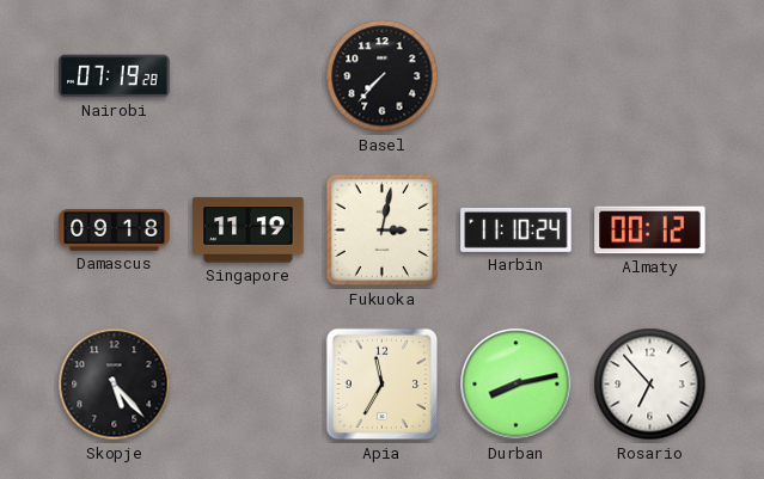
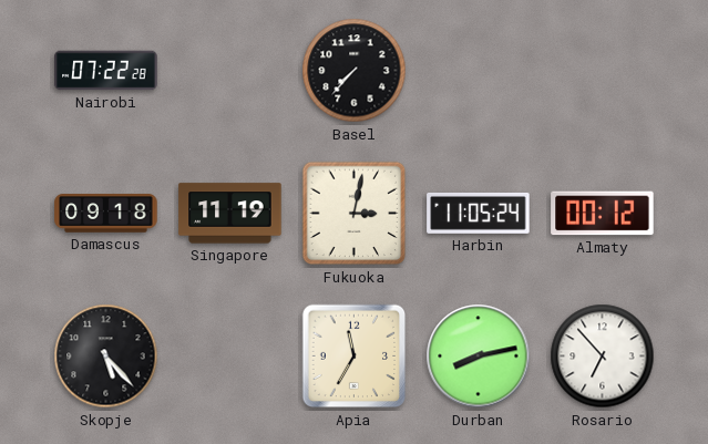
Nairobi: 07:19 -> 07:22 (106, 71)
Harbin: 11:10 -> 11:05 (479, 213)
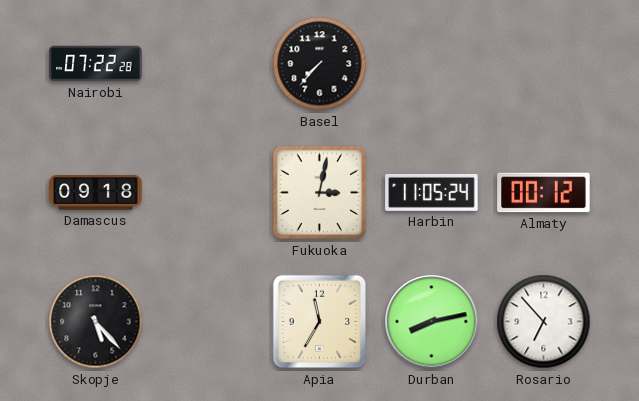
Singapore: 11:19 -> none (230, 214)
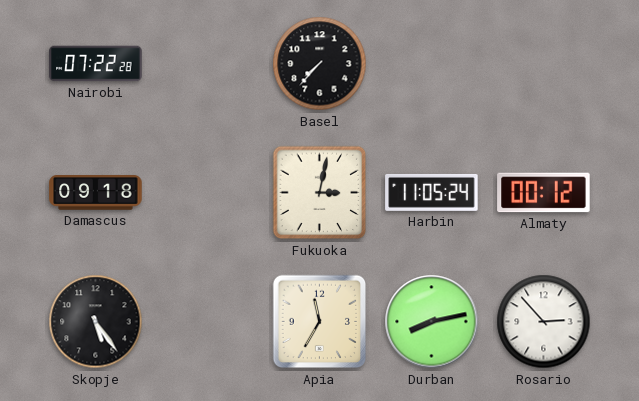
Skopje: 5:23 -> 5:24 (96, 322)
Rosario: 6:53 -> 2:53 (544, 322)
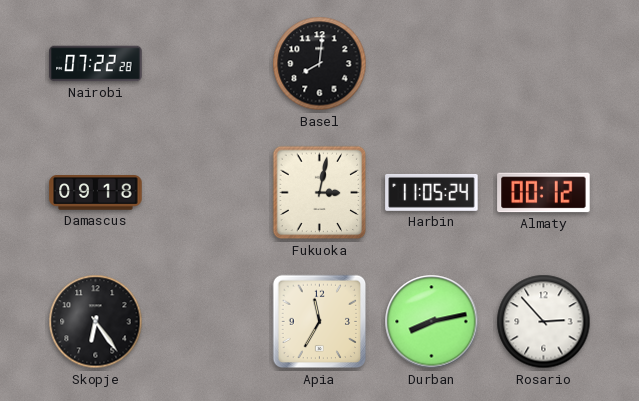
Basel: 7:37 -> 8:01 (320, 64)
Skopje: 5:24 -> 6:24 (96, 322)
